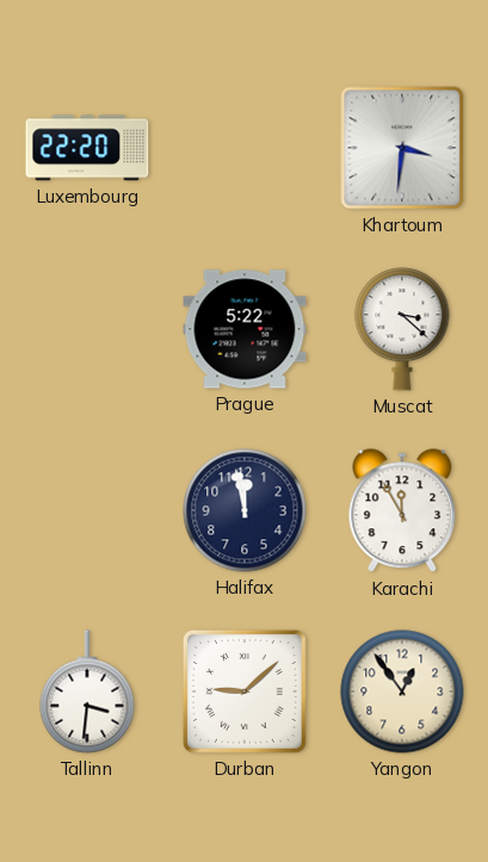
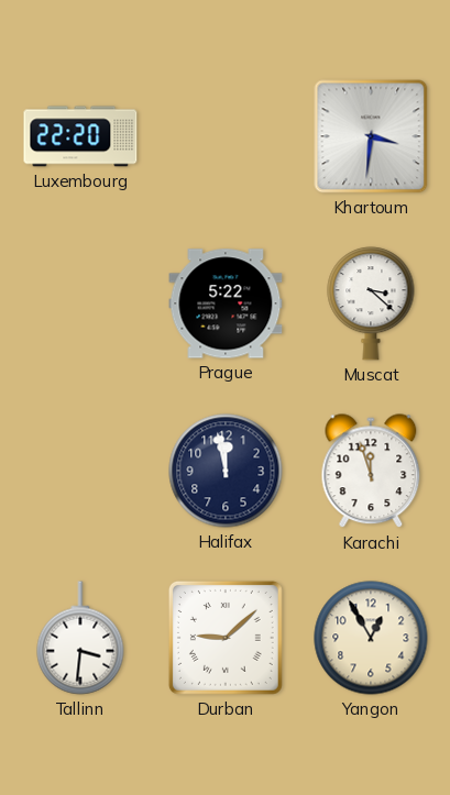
Karachi: 11:55 -> 11:57 (371, 472)
Yangon: 12:54 -> 12:55 (371, 638)
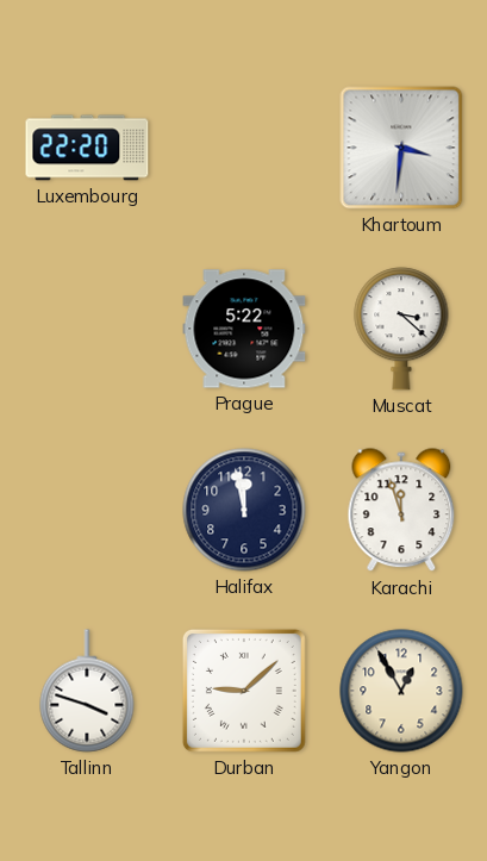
Tallinn: 3:31 -> 3:48 (87, 691)
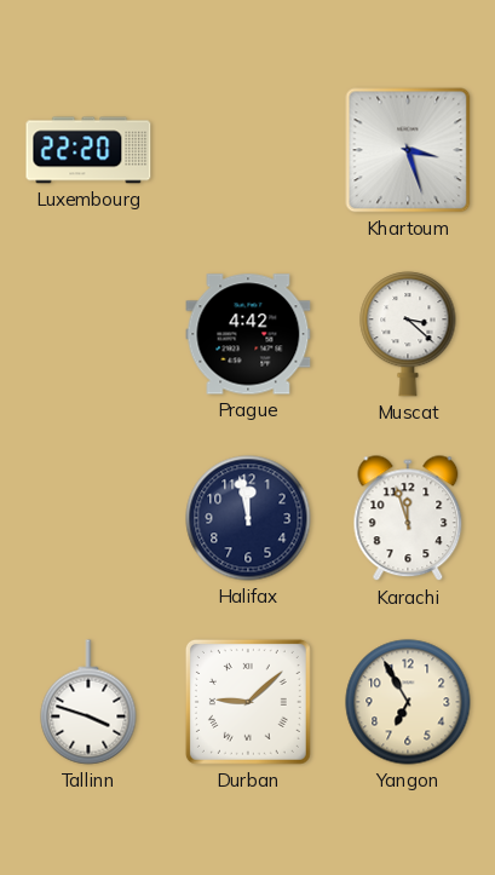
Khartoum: 3:31 -> 3:27 (408, 150)
Prague: 5:22 -> 4:42 (248, 334)
Yangon: 12:55 -> 6:55 (408, 702)
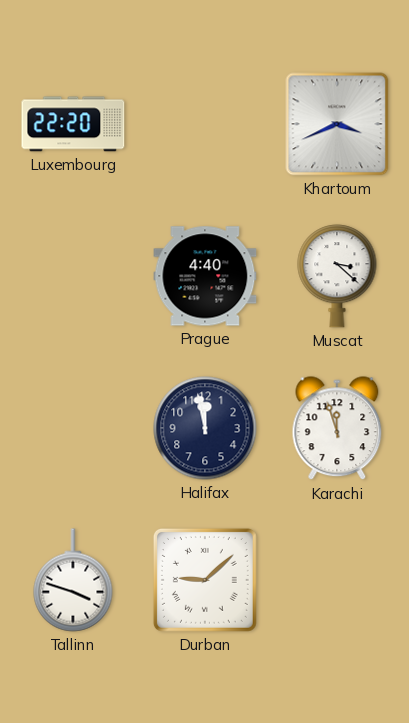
Khartoum: 3:27 -> 3:41 (337, 124)
Prague: 4:42 -> 4:40 (205, 276)
Yangon: 6:55 -> none (408, 702)
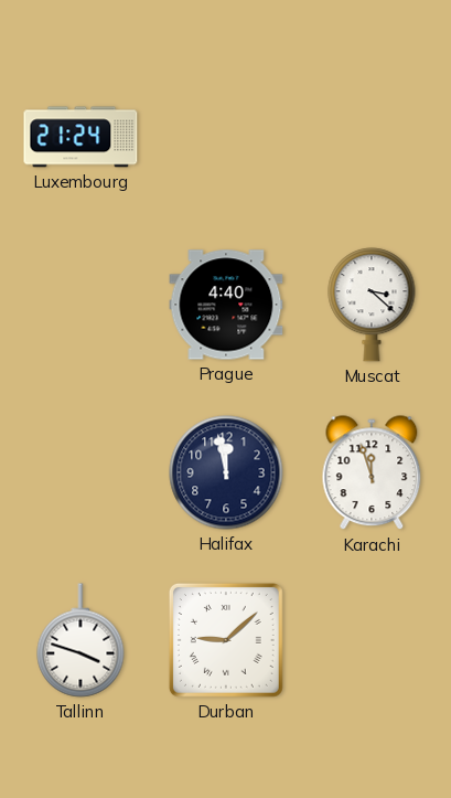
Luxembourg: 22:20 -> 21:24 (80, 137)
Khartoum: 3:41 -> none (337, 124)
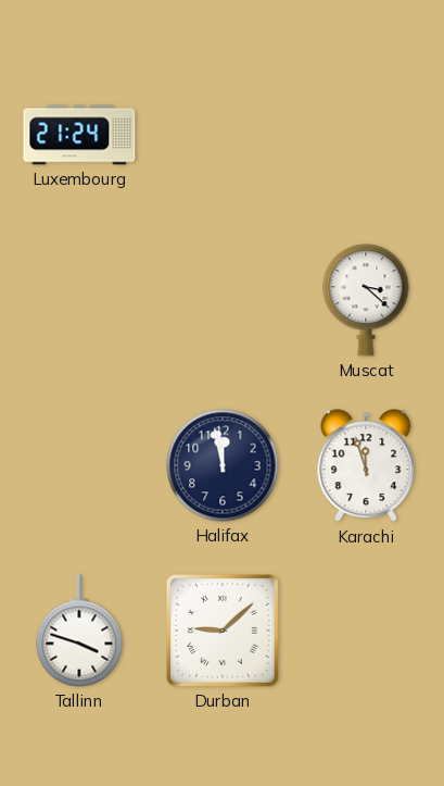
Prague: 4:40 -> none (226, 305)
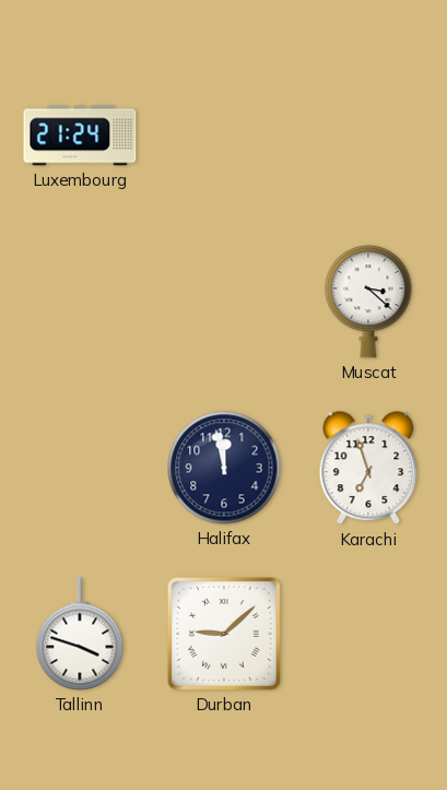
Karachi: 11:57 -> 6:57 (368, 469)
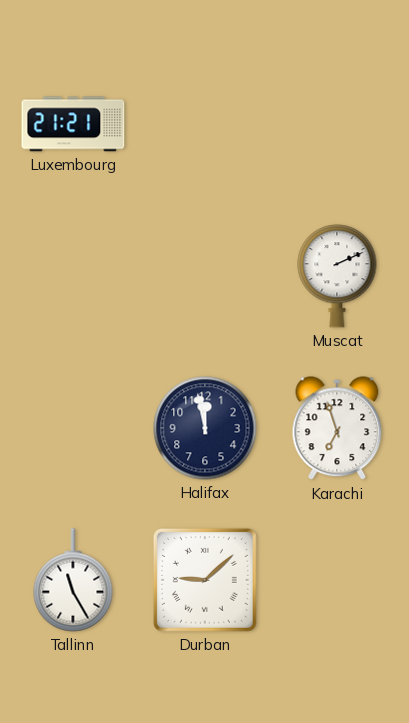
Luxembourg: 21:24 -> 21:21 (73, 124)
Muscat: 3:22 -> 2:11 (337, 276)
Tallinn: 3:48 -> 11:25 (73, 580)
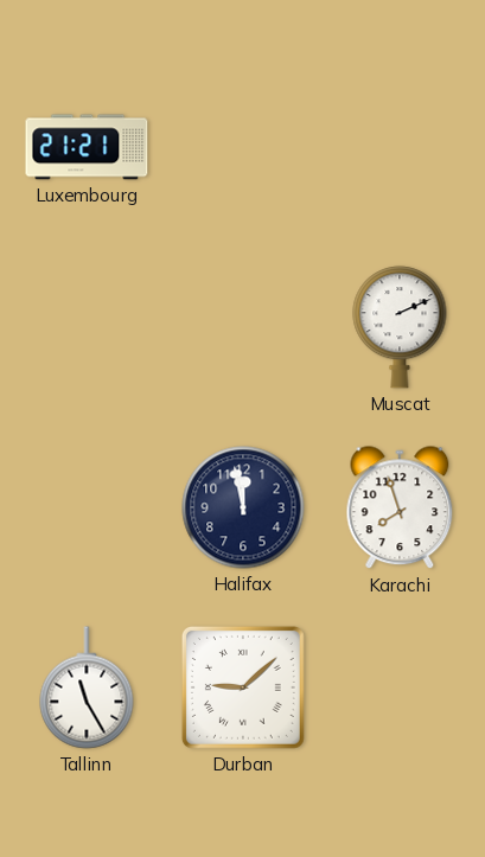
Karachi: 6:57 -> 7:57 (400, 509)
